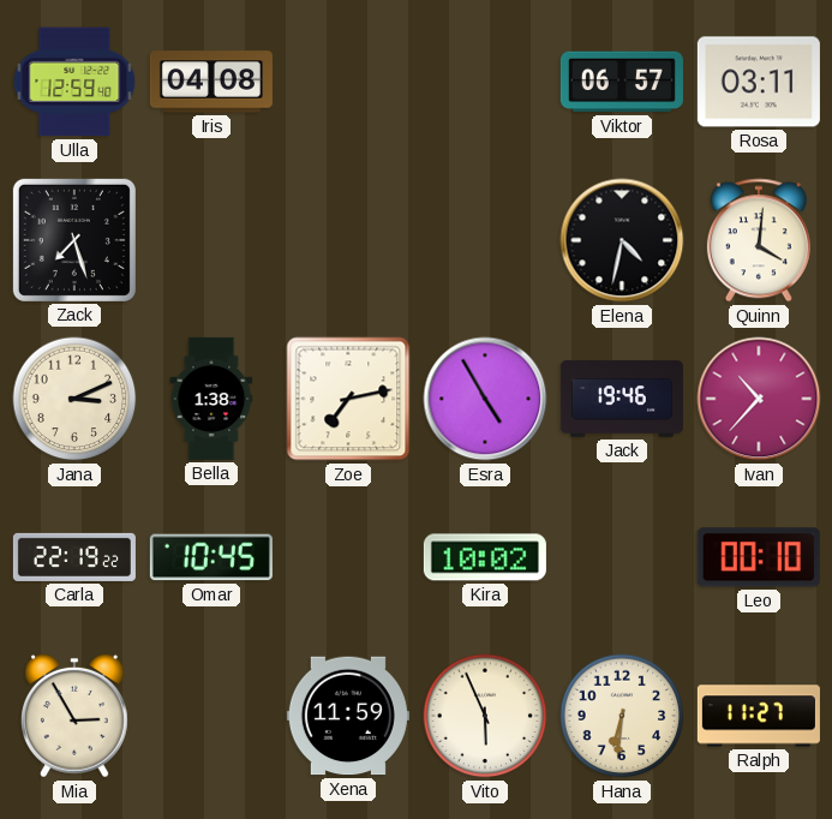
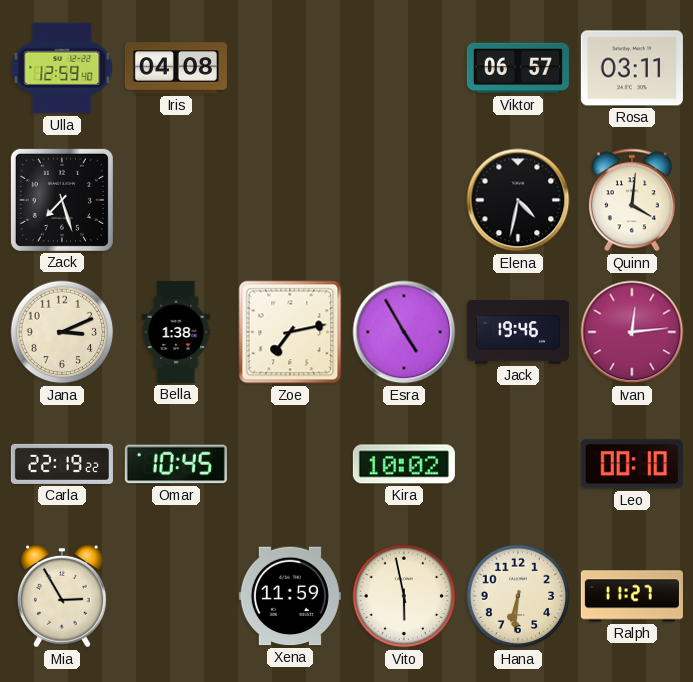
Ivan: 10:37 -> 12:14 (632, 332)
Vito: 5:56 -> 5:58 (404, 596)
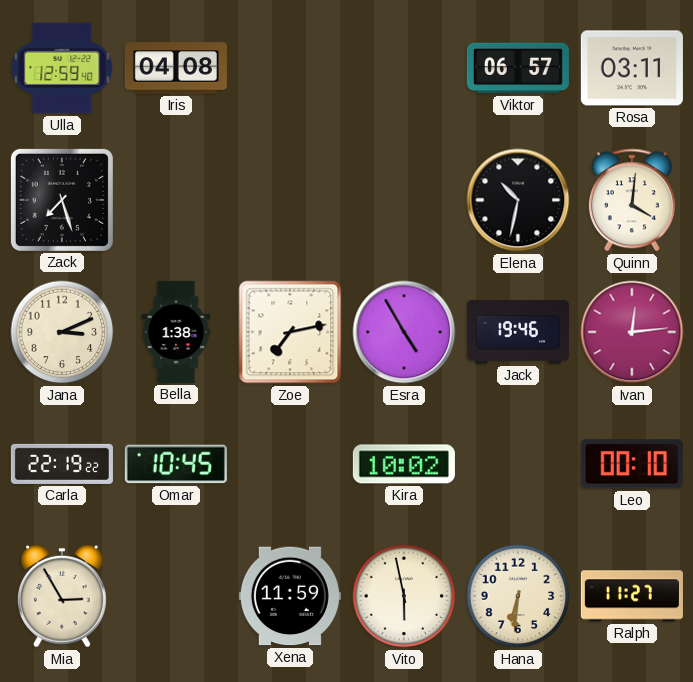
Elena: 4:32 -> 10:32 (518, 200)
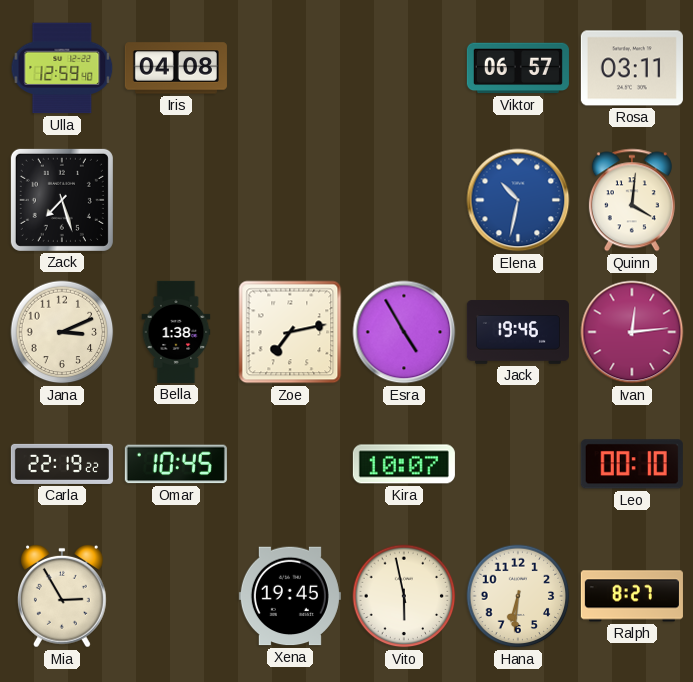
Elena dial: black -> blue (518, 200)
Kira: 10:02 -> 10:07 (404, 464)
Xena: 11:59 -> 19:45 (290, 596)
Ralph: 11:27 -> 8:27 (632, 596)
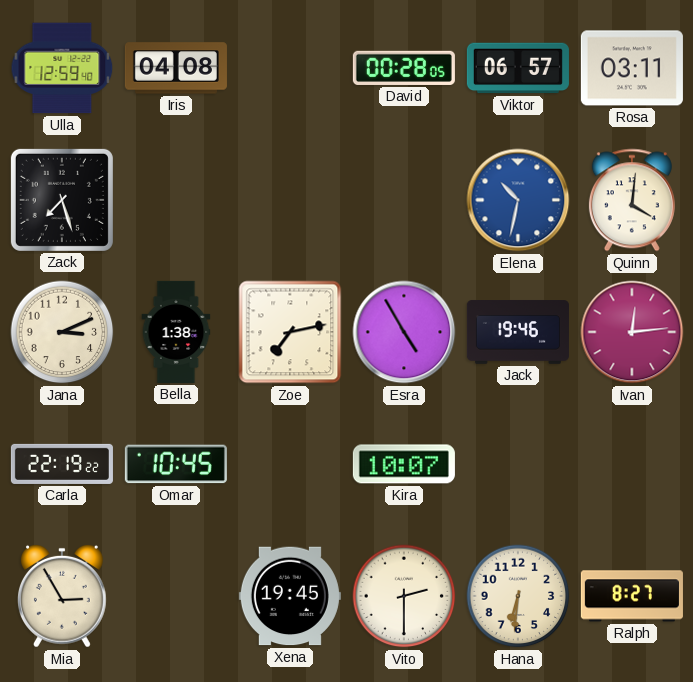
David: none -> 00:28 (404, 68)
Leo: 00:10 -> none (632, 464)
Vito: 5:58 -> 2:30 (404, 596)
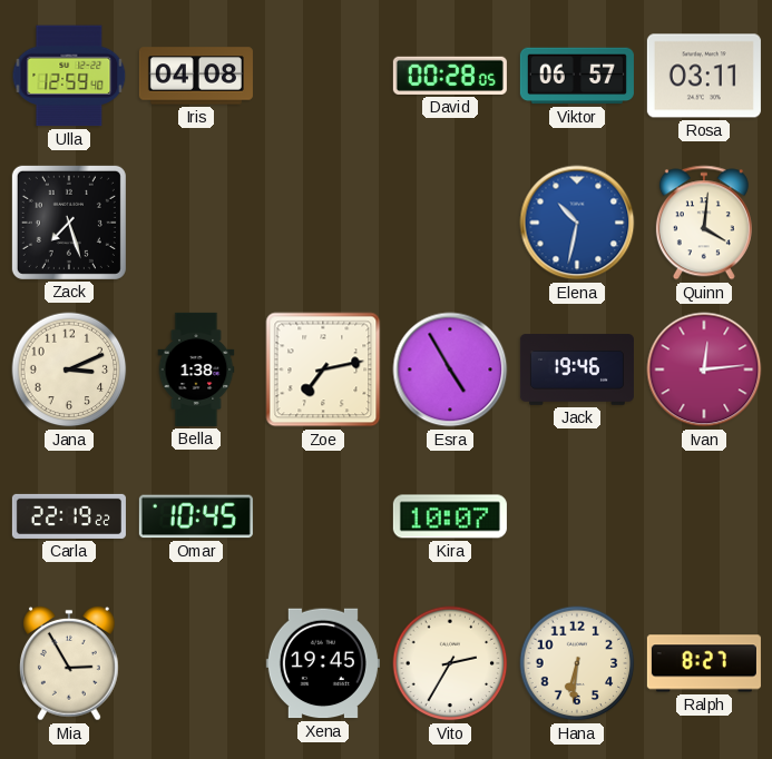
Vito: 2:30 -> 2:35 (450, 663)
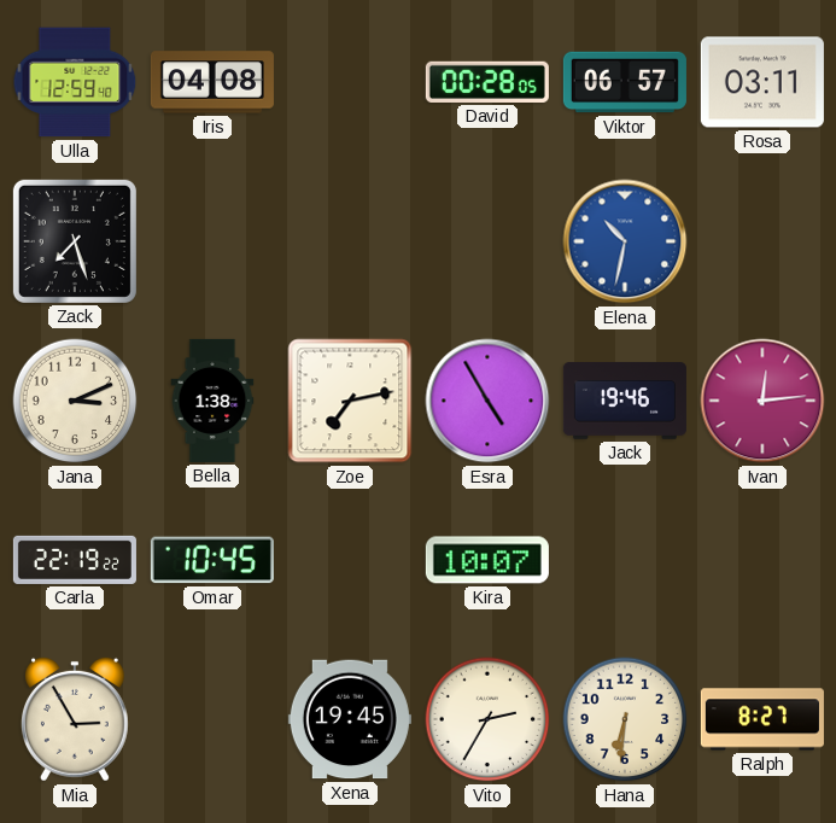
Quinn: 4:01 -> none (704, 223)
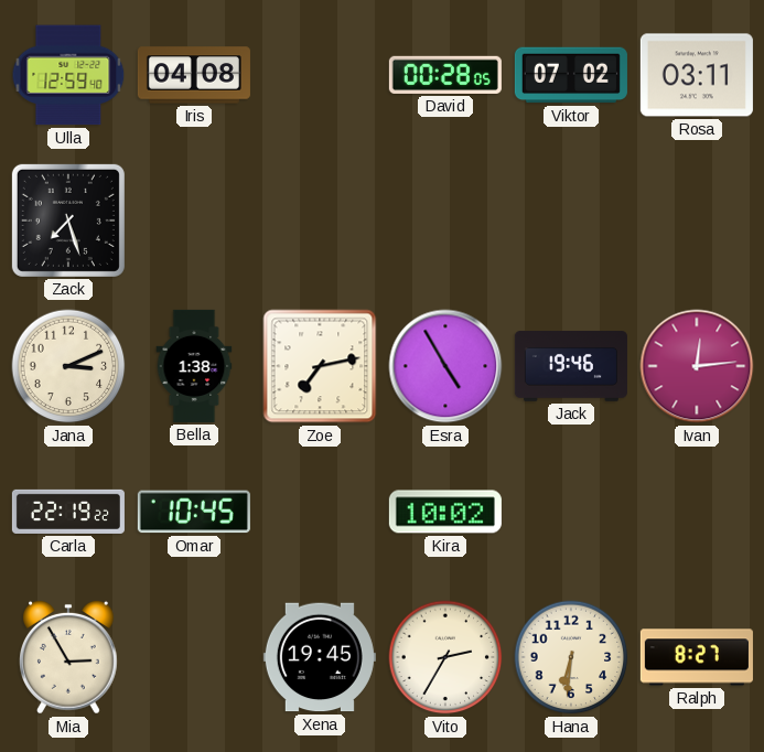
Viktor: 06:57 -> 07:02 (571, 75)
Elena: 10:32 -> none (625, 241)
Kira: 10:07 -> 10:02 (445, 512)
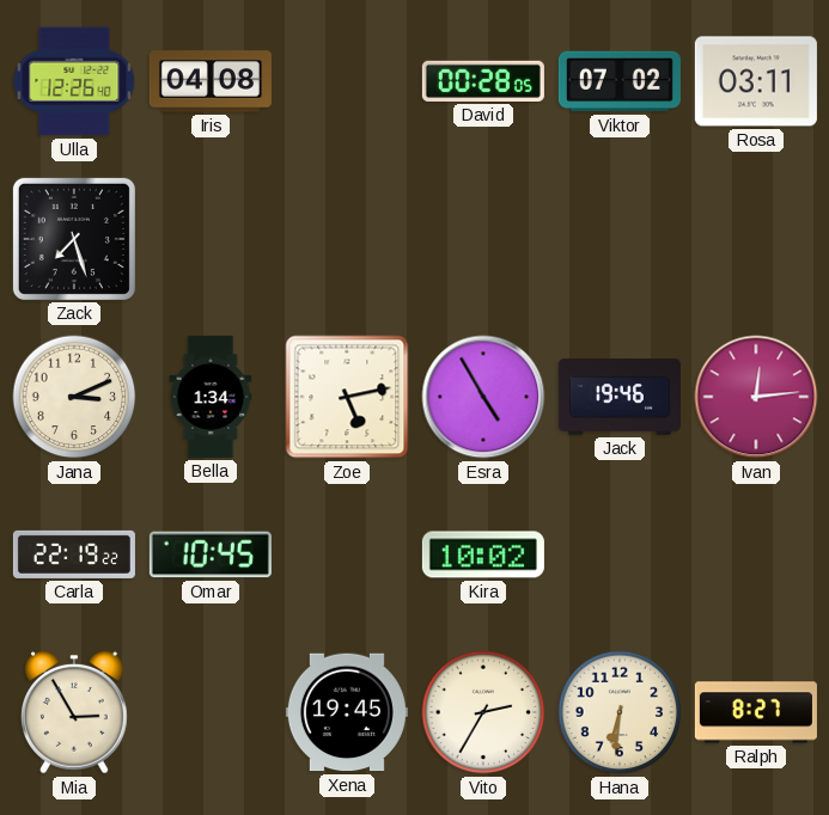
Ulla: 12:59 -> 12:26 (74, 81)
Bella: 1:38 -> 1:34 (211, 397)
Zoe: 7:13 -> 5:13 (347, 397)
